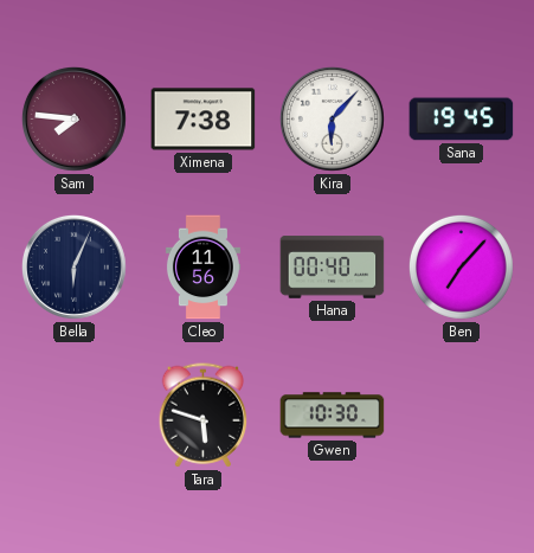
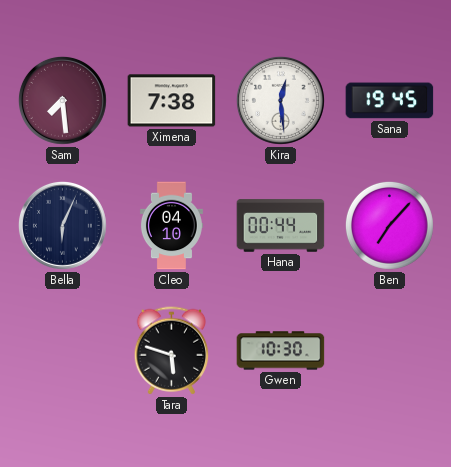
Sam: 7:46 -> 7:29 (62, 100)
Kira: 6:07 -> 12:29 (280, 100)
Cleo: 11:56 -> 04:10 (171, 226)
Hana: 00:40 -> 00:44 (281, 226)
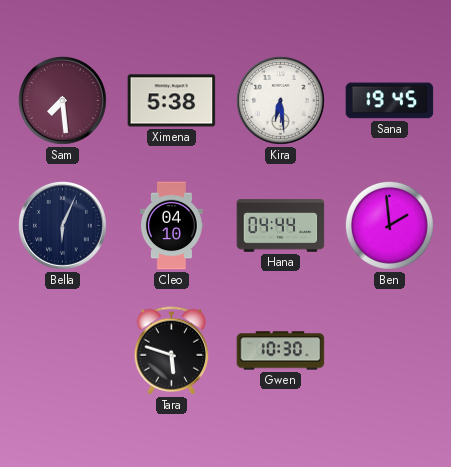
Ximena: 7:38 -> 5:38 (172, 101)
Kira: 12:29 -> 6:29 (280, 100)
Hana: 00:44 -> 04:44 (281, 226)
Ben: 7:07 -> 1:59 (389, 225)
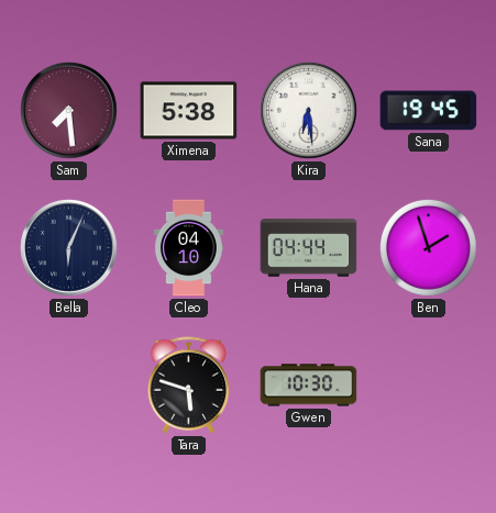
Ben: 1:59 -> 1:57 (428, 247)
